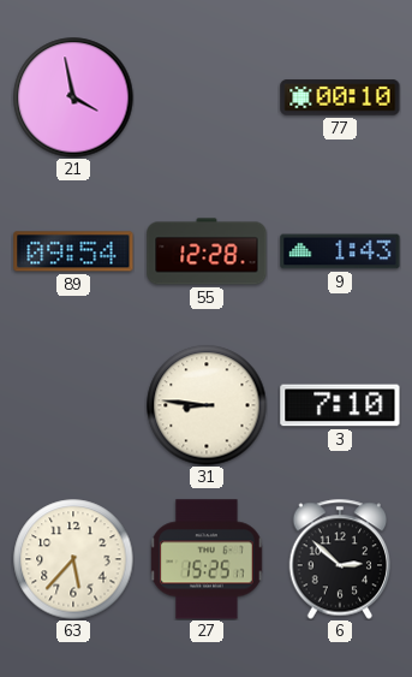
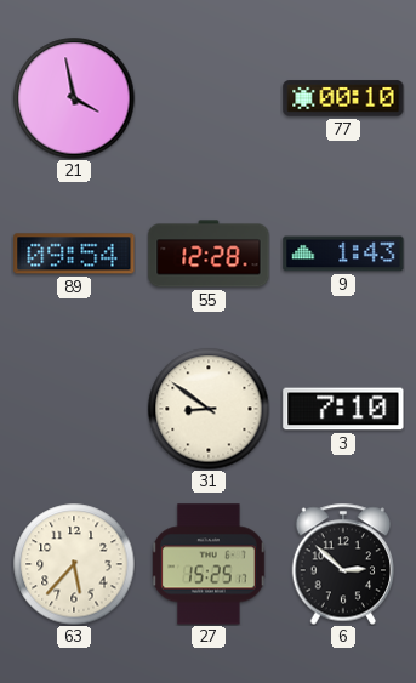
31: 8:46 -> 8:51 (209, 409)
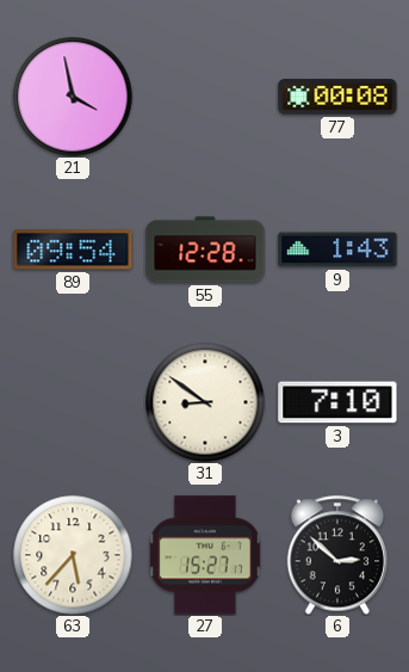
77: 00:10 -> 00:08 (337, 97)
27: 15:25 -> 15:27 (205, 555)
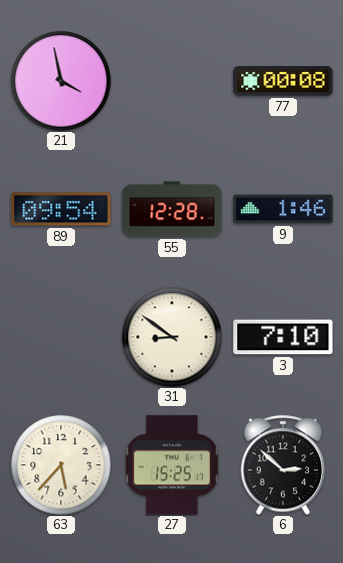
9: 1:43 -> 1:46 (283, 209)
27: 15:27 -> 15:25 (172, 465)
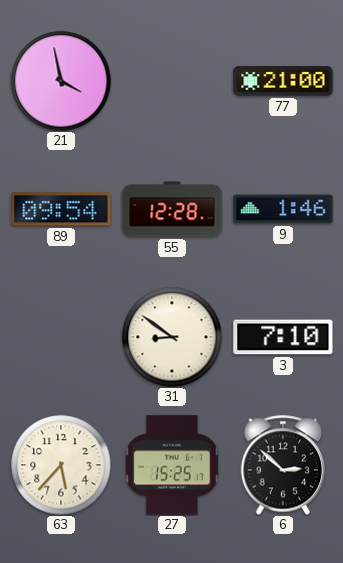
77: 00:08 -> 21:00 (283, 81)
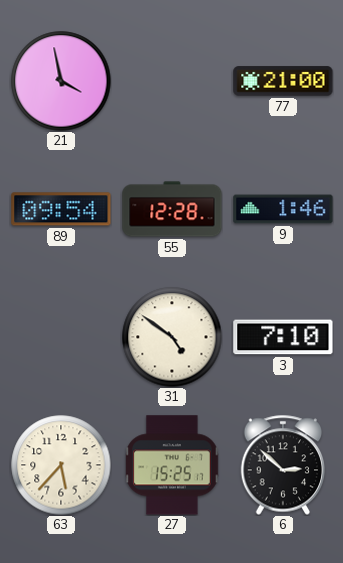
31: 8:51 -> 4:51 (172, 337)
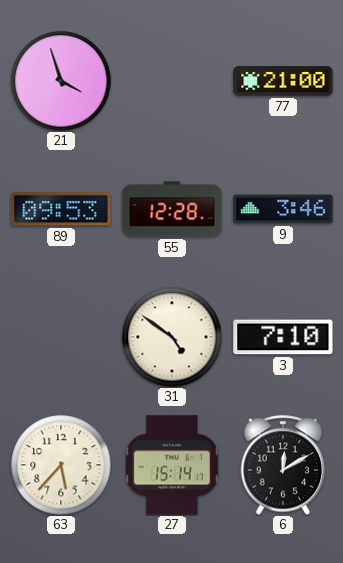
21: 3:58 -> 3:57 (61, 81)
89: 09:54 -> 09:53 (61, 209)
9: 1:46 -> 3:46 (283, 209)
27: 15:25 -> 15:14 (172, 465)
6: 2:52 -> 12:10 (283, 465)
